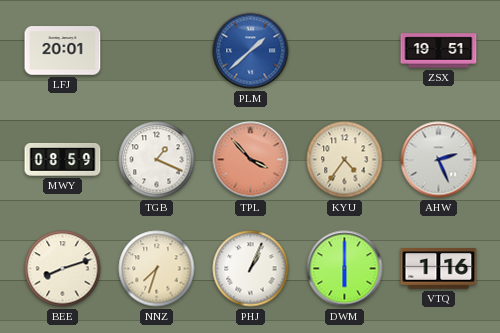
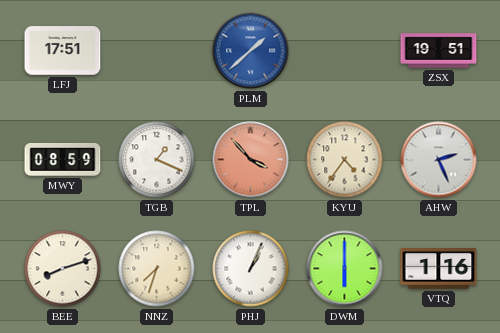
LFJ: 20:01 -> 17:51 (63, 51)
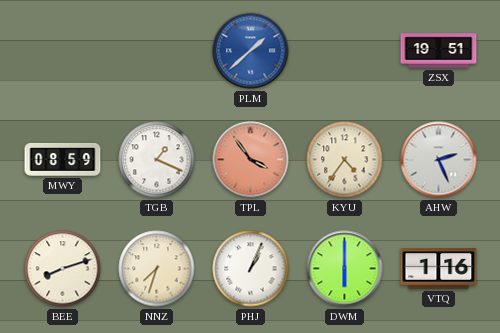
LFJ: 17:51 -> none (63, 51)
TPL: 3:53 -> 3:54 (251, 160)
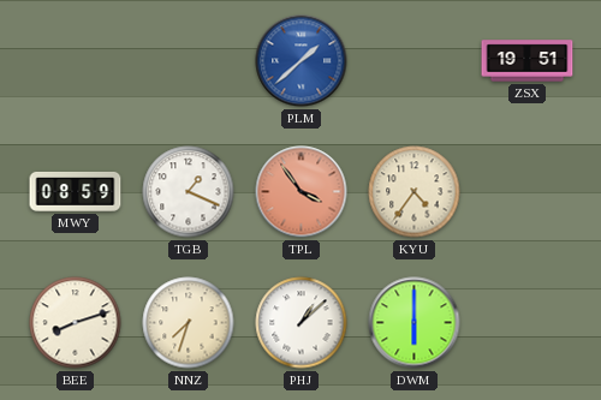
AHW: 2:26 -> none (439, 160)
PHJ: 1:04 -> 1:08 (302, 323)
VTQ: 1:16 -> none (439, 269)
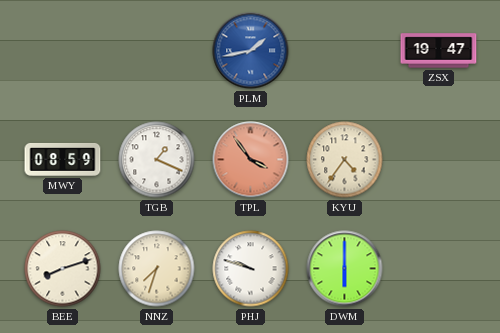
PLM: 1:38 -> 1:43 (251, 51)
ZSX: 19:51 -> 19:47 (439, 51)
PHJ: 1:08 -> 9:48 (251, 269)
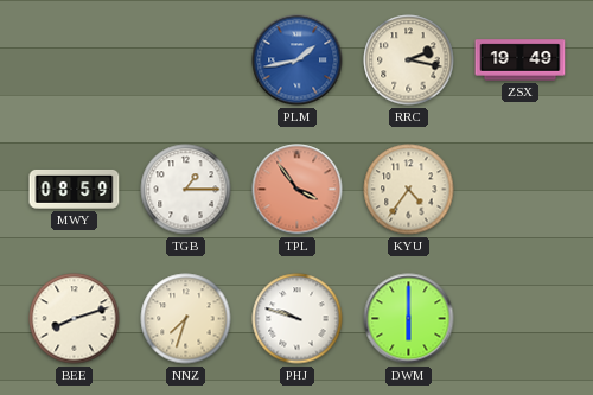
RRC: none -> 2:17 (409, 60)
ZSX: 19:47 -> 19:49 (521, 60)
TGB: 1:19 -> 1:15 (186, 190)
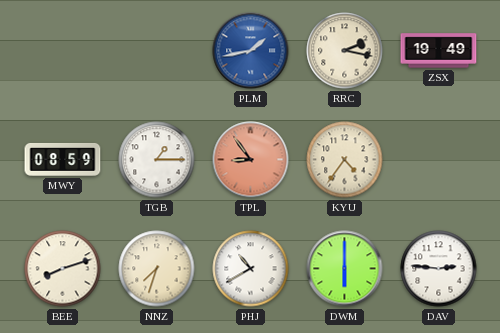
TPL: 3:54 -> 8:54 (251, 160)
PHJ: 9:48 -> 10:40 (251, 269)
DAV: none -> 2:46 (439, 269)
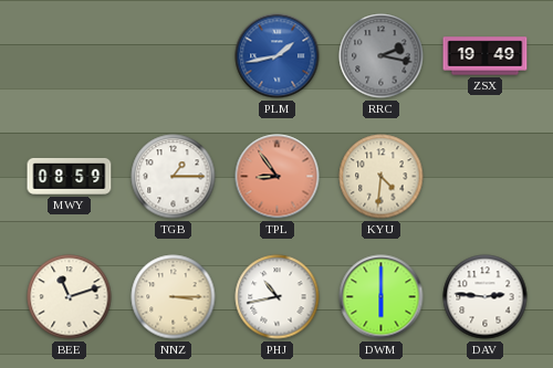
RRC dial: cream -> grey (382, 56)
KYU: 4:36 -> 4:31 (382, 177)
BEE: 8:12 -> 11:12 (70, 297)
NNZ: 7:33 -> 3:15 (174, 297)
PHJ: 10:40 -> 10:43 (278, 297)
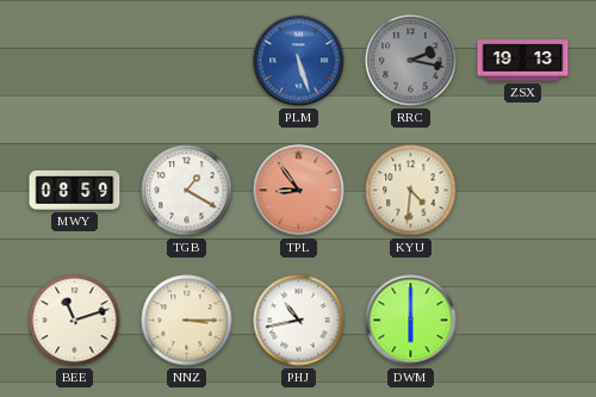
PLM: 1:43 -> 5:27 (299, 61)
ZSX: 19:49 -> 19:13 (523, 61)
TGB: 1:15 -> 1:20 (187, 191)
DAV: 2:46 -> none (486, 297)
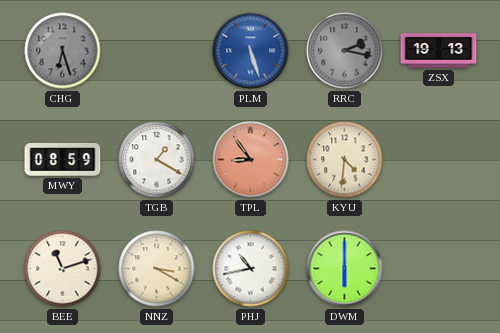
CHG: none -> 6:27 (63, 51)
NNZ: 3:15 -> 3:20 (157, 269)
